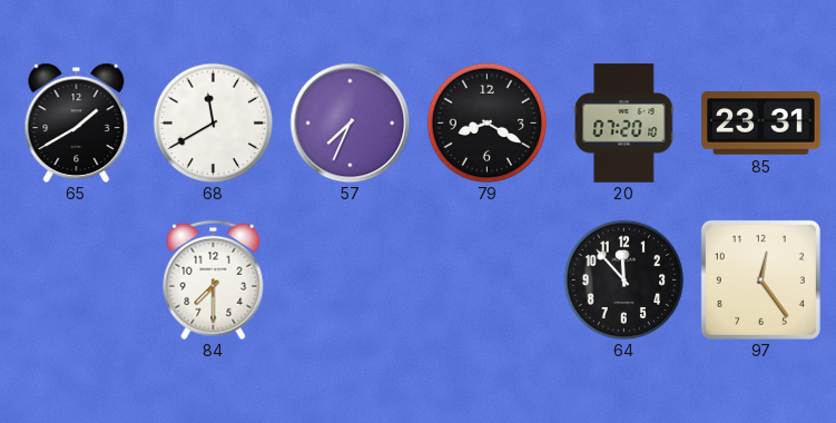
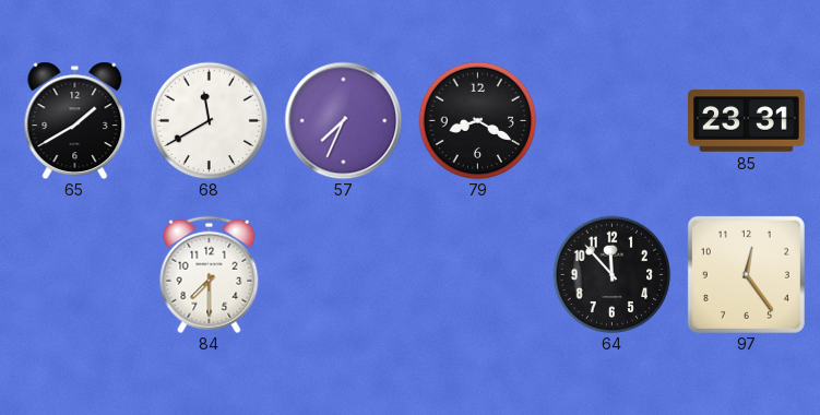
20: 07:20 -> none (624, 124)
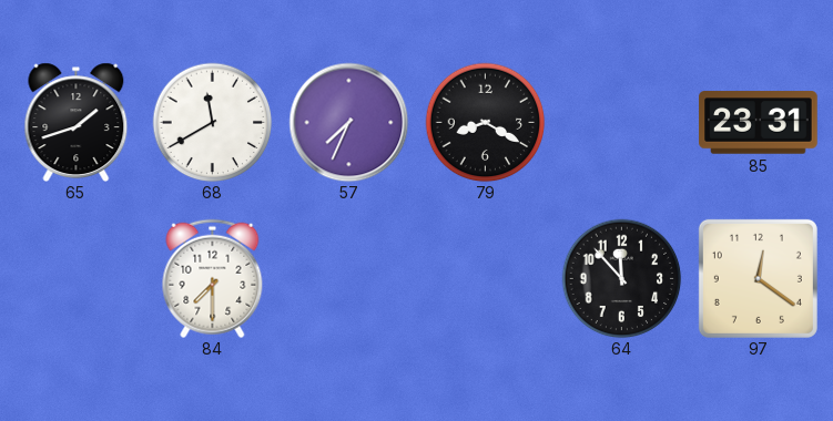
65: 1:40 -> 1:42 (77, 122)
97: 12:24 -> 12:21 (758, 278)
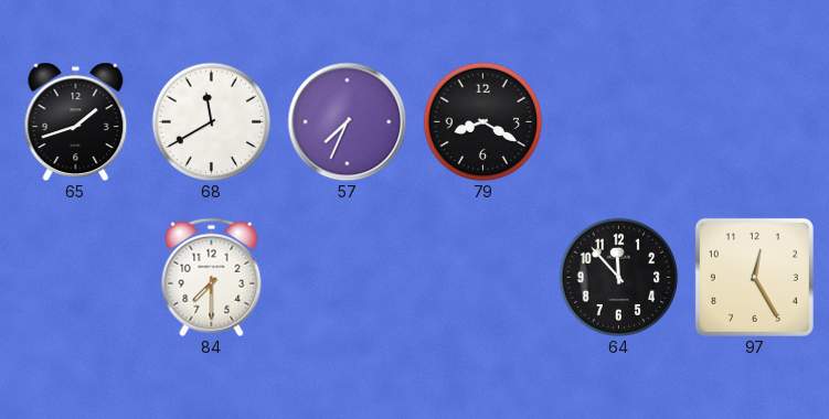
85: 23:31 -> none (759, 123)
97: 12:21 -> 12:25 (754, 277)
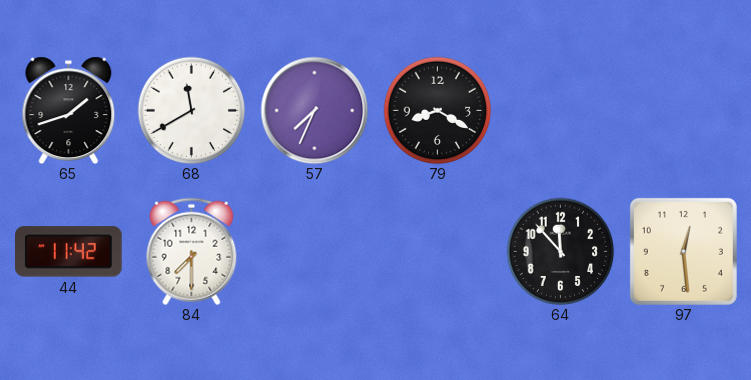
44: none -> 11:42 (69, 252)
97: 12:25 -> 12:29 (683, 251)
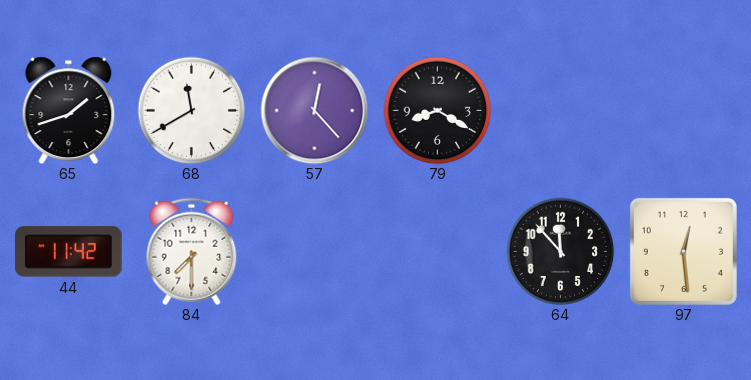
57: 7:34 -> 12:23 (314, 110)
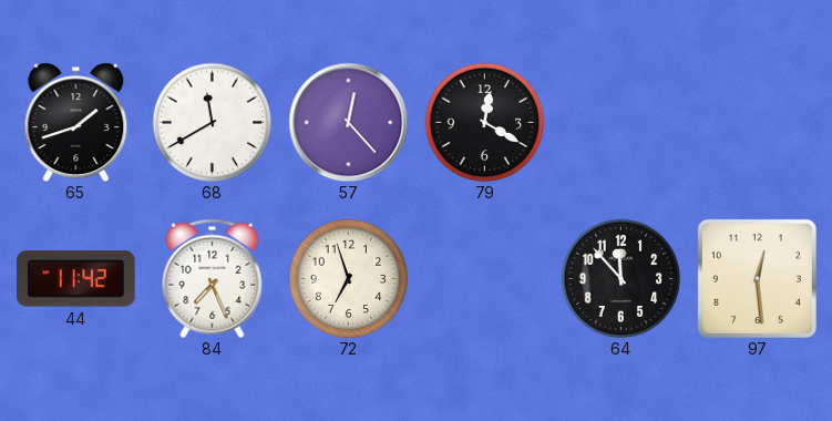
79: 8:20 -> 12:20 (484, 122)
84: 7:30 -> 7:26 (213, 278)
72: none -> 6:57 (348, 278)
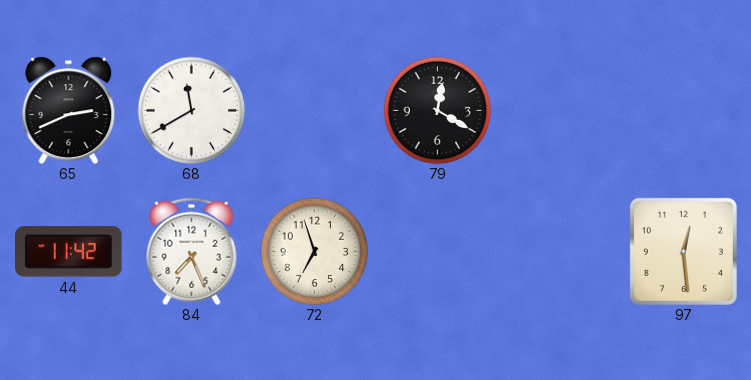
65: 1:42 -> 2:41 (69, 110)
57: 12:23 -> none (348, 122)
64: 11:53 -> none (620, 278)
